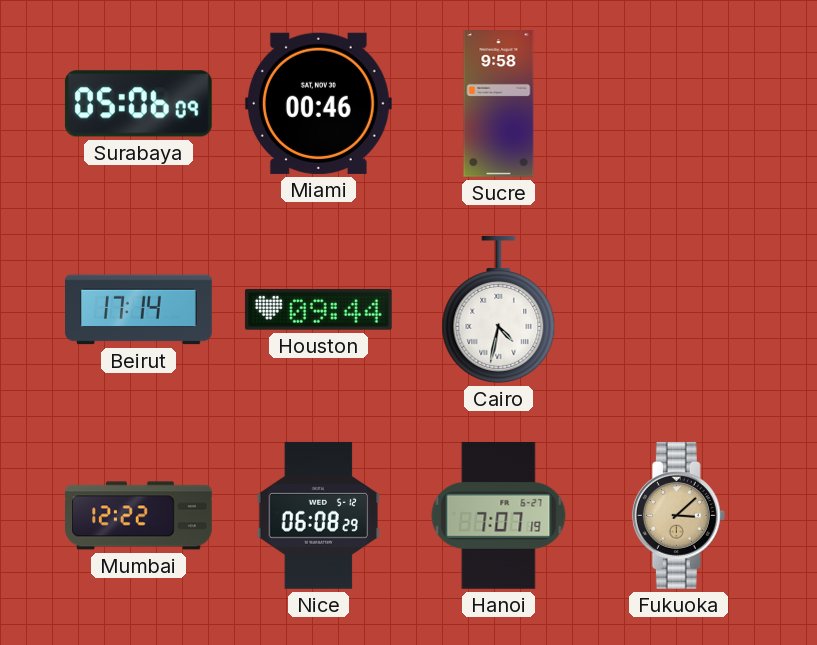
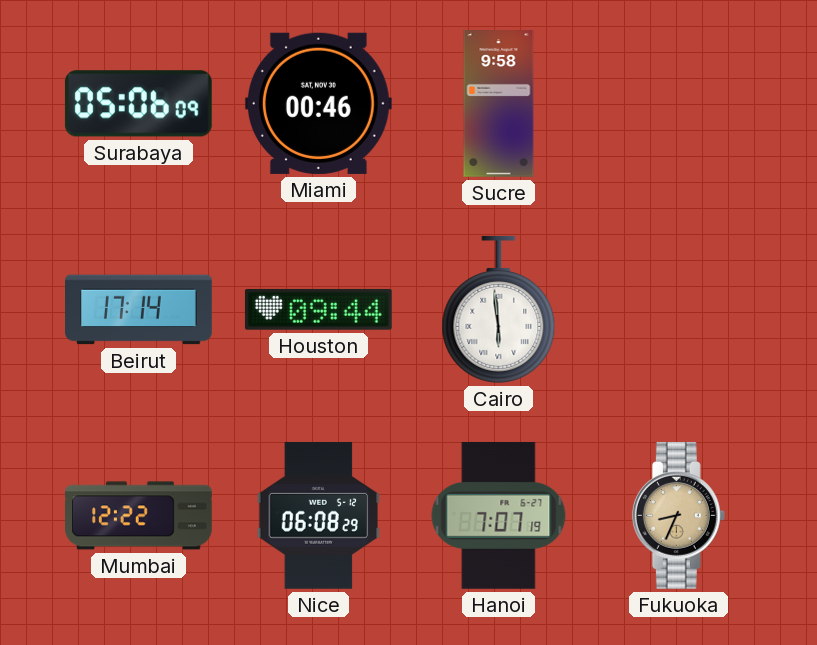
Cairo: 4:32 -> 5:59 (499, 309)
Fukuoka: 3:08 -> 8:34 (678, 515)
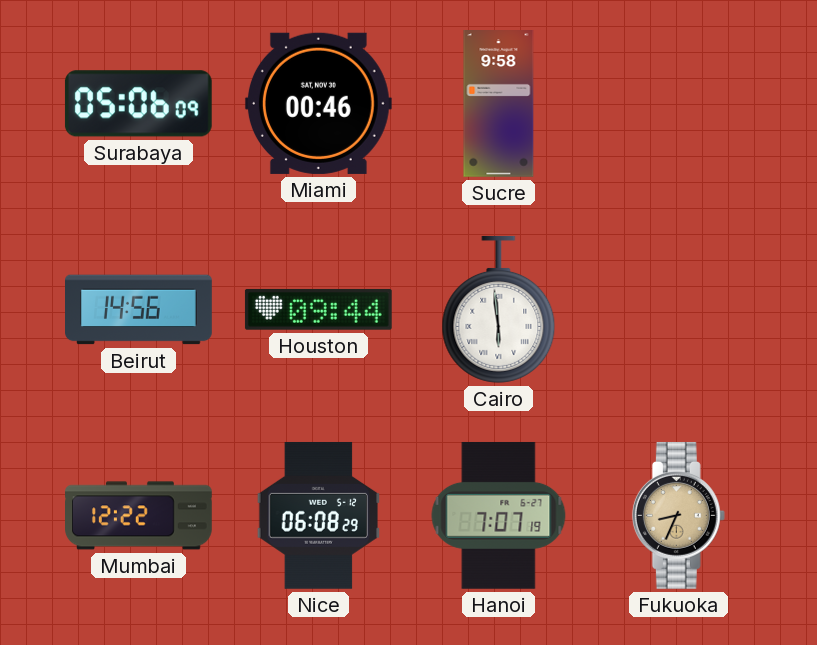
Beirut: 17:14 -> 14:56 (139, 310)
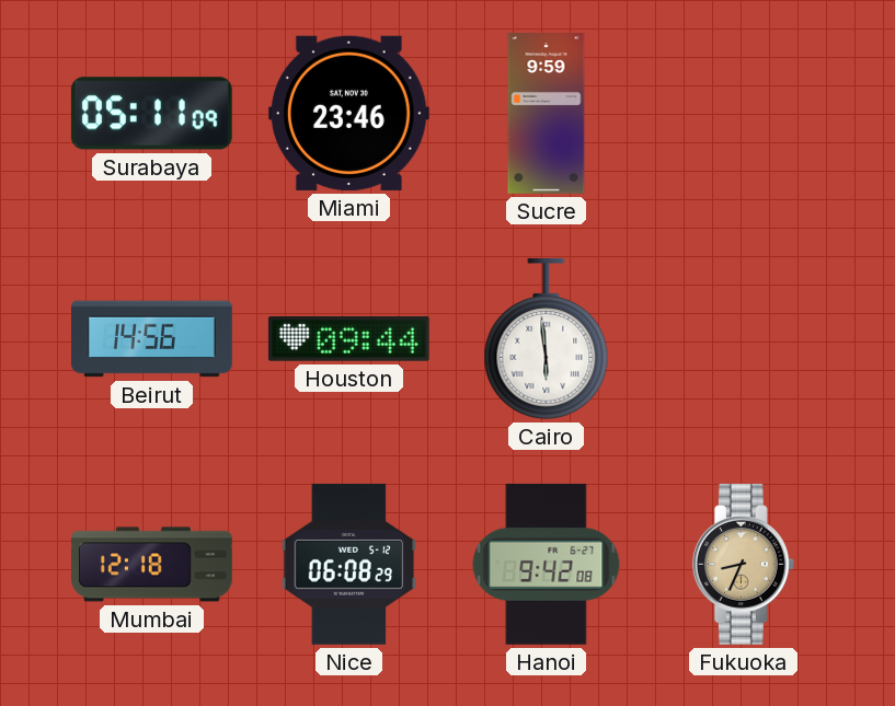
Surabaya: 05:06 -> 05:11 (151, 114)
Miami: 00:46 -> 23:46 (348, 113)
Sucre: 9:58 -> 9:59 (547, 114)
Mumbai: 12:22 -> 12:18 (152, 565)
Hanoi: 7:07 -> 9:42 (547, 564)
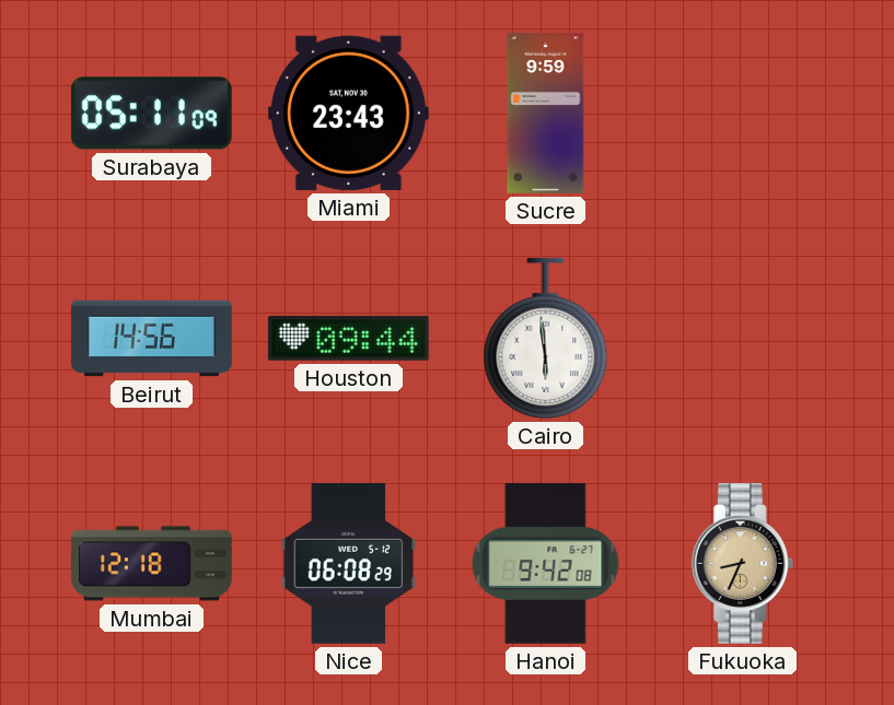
Miami: 23:46 -> 23:43 (348, 113)
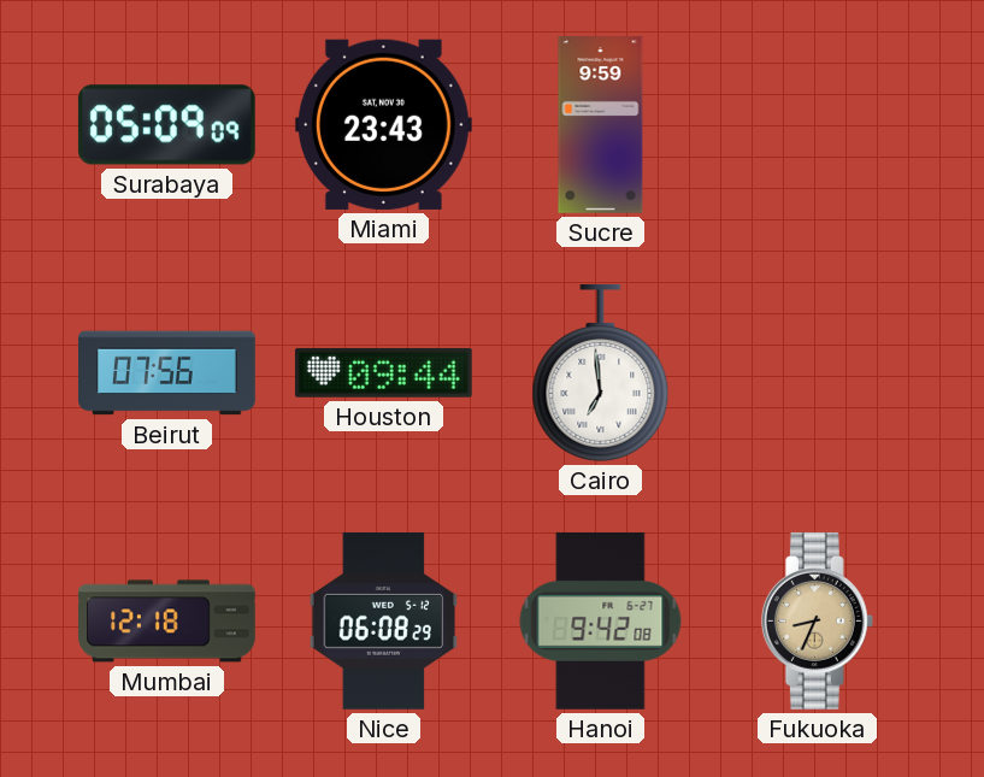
Surabaya: 05:11 -> 05:09 (166, 125)
Beirut: 14:56 -> 07:56 (167, 373)
Cairo: 5:59 -> 6:59 (601, 372)
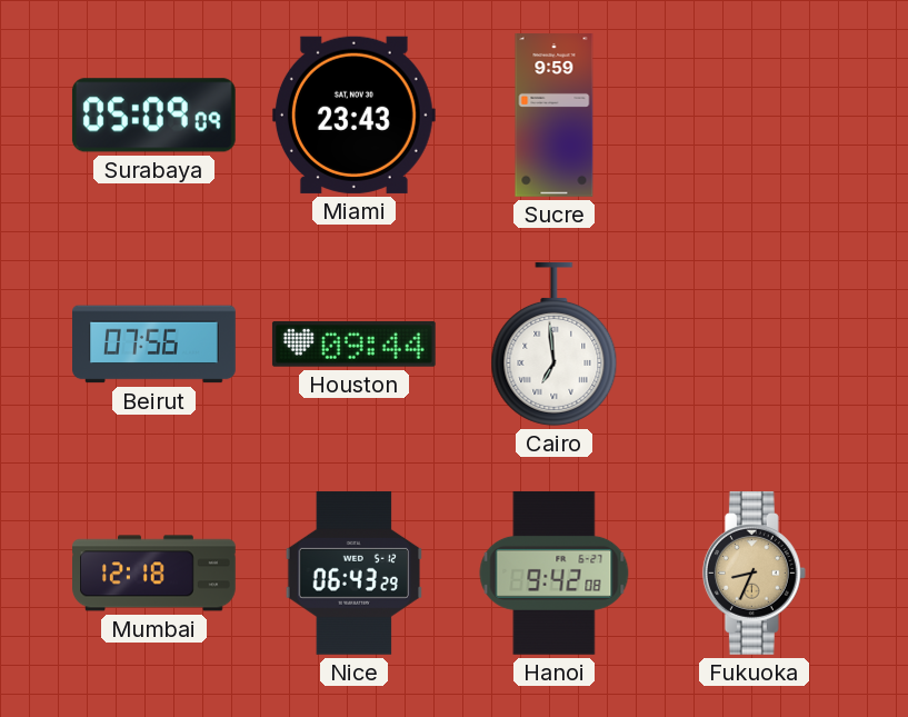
Nice: 06:08 -> 06:43 (353, 572)
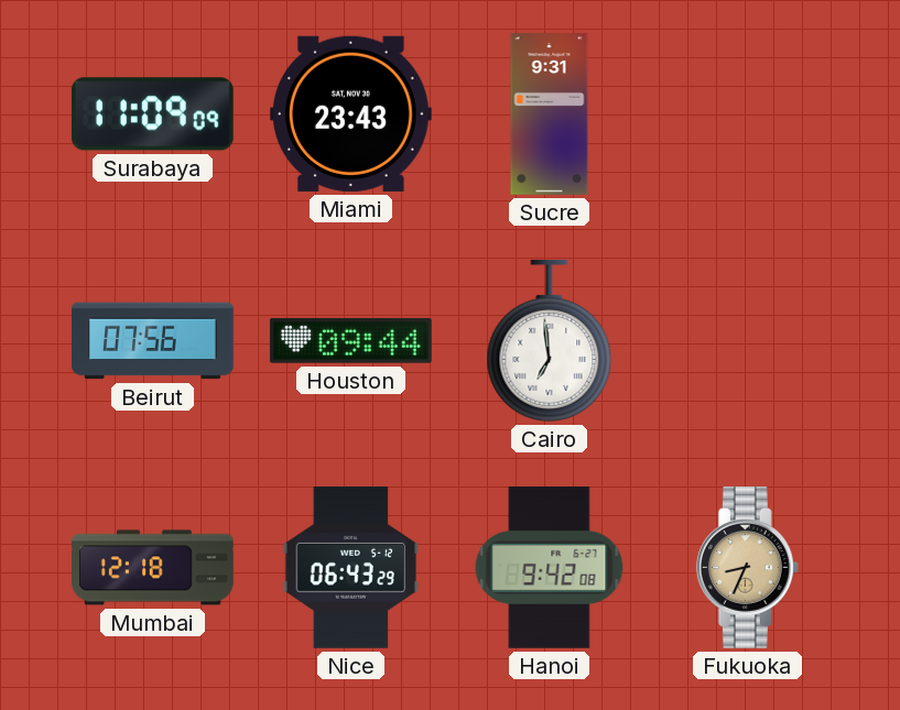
Surabaya: 05:09 -> 11:09 (152, 114)
Sucre: 9:59 -> 9:31 (550, 114)
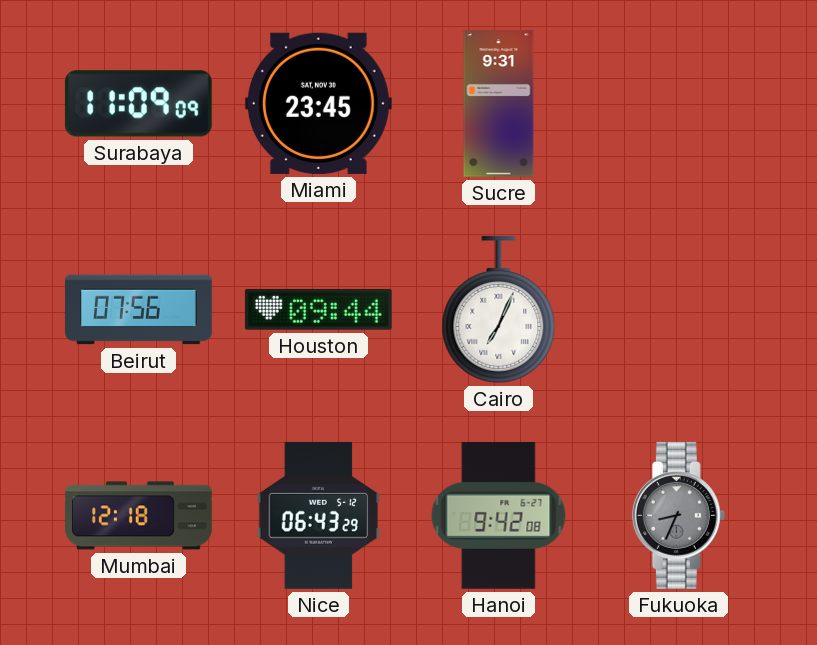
Miami: 23:43 -> 23:45 (318, 103)
Cairo: 6:59 -> 7:04 (499, 309)
Fukuoka dial: champagne -> grey (678, 515)
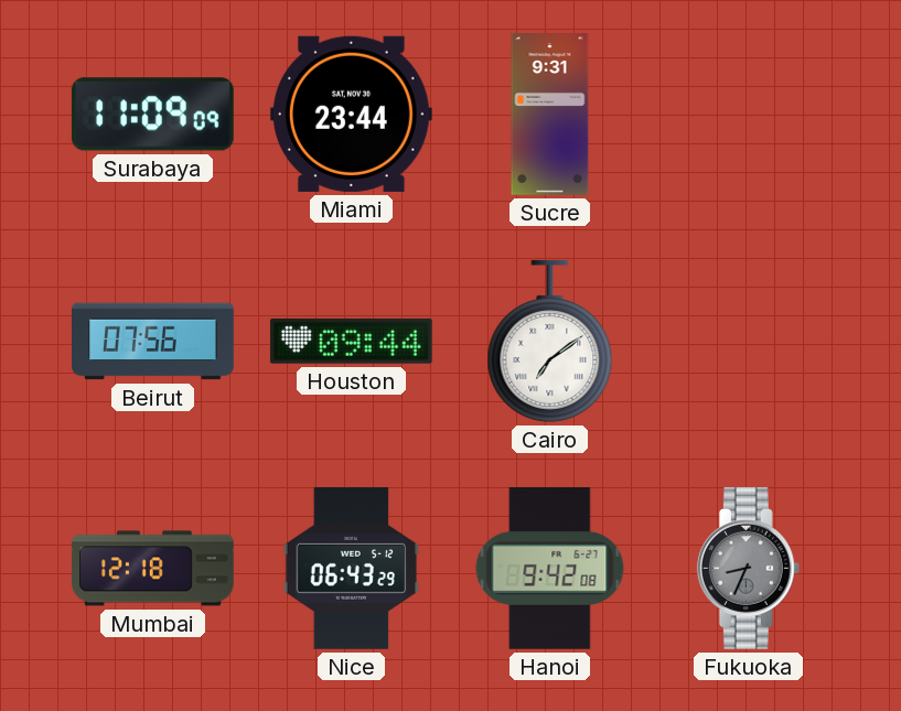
Miami: 23:45 -> 23:44 (351, 114)
Cairo: 7:04 -> 7:09 (550, 341)
